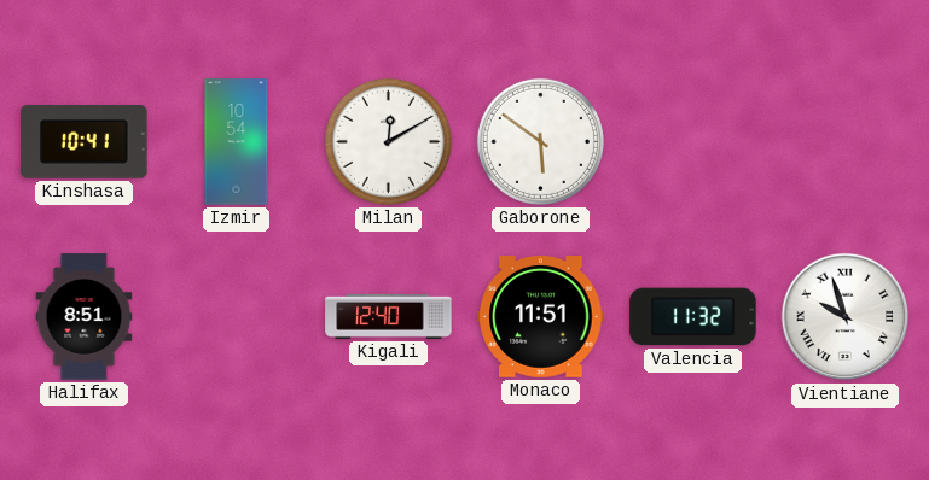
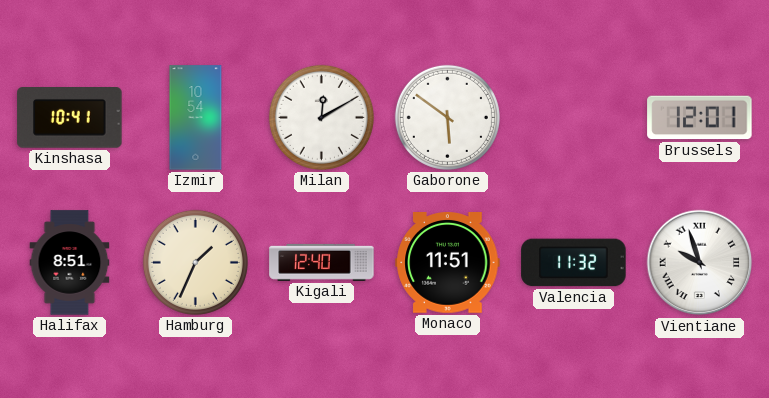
Brussels: none -> 12:01 (700, 118)
Hamburg: none -> 1:34 (195, 262)
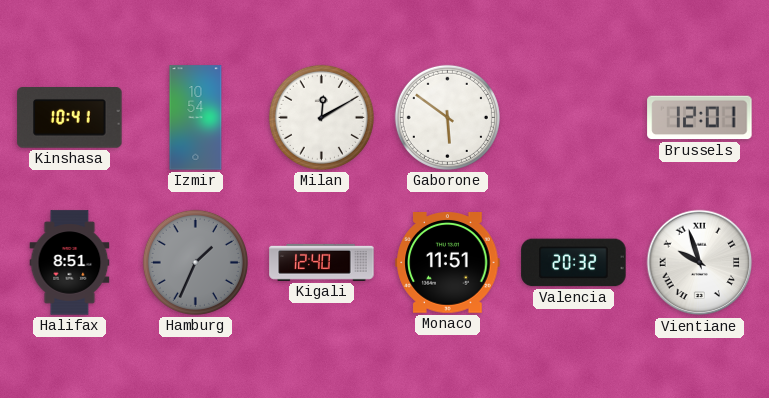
Hamburg dial: cream -> grey (195, 262)
Valencia: 11:32 -> 20:32 (574, 263)
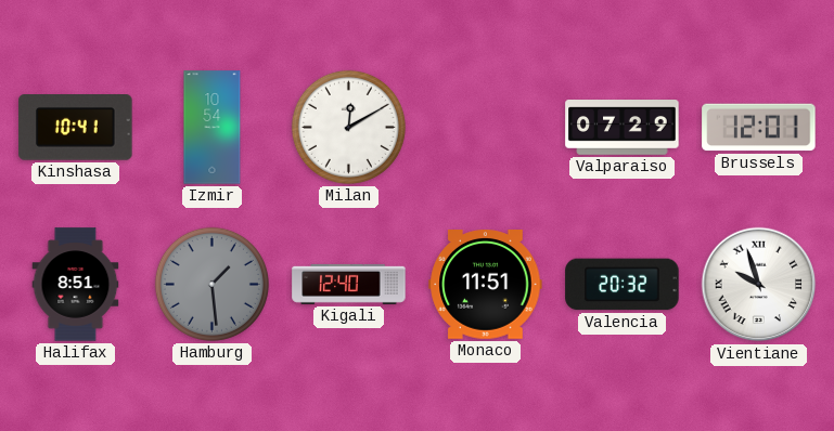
Gaborone: 5:51 -> none (447, 117)
Valparaiso: none -> 07:29 (623, 128)
Hamburg: 1:34 -> 1:29 (211, 284)
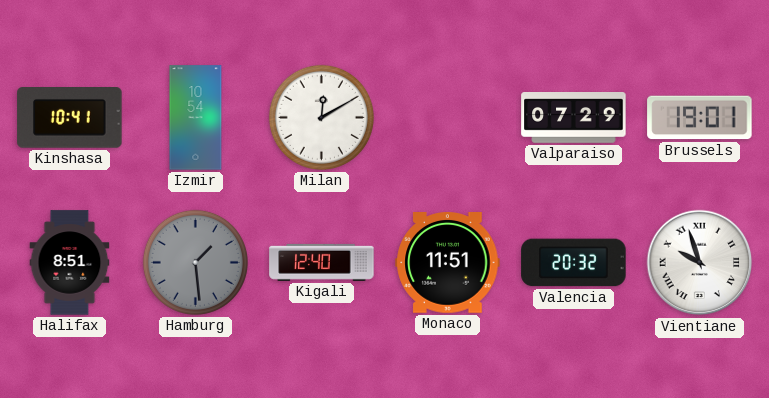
Brussels: 12:01 -> 19:01 (700, 118)
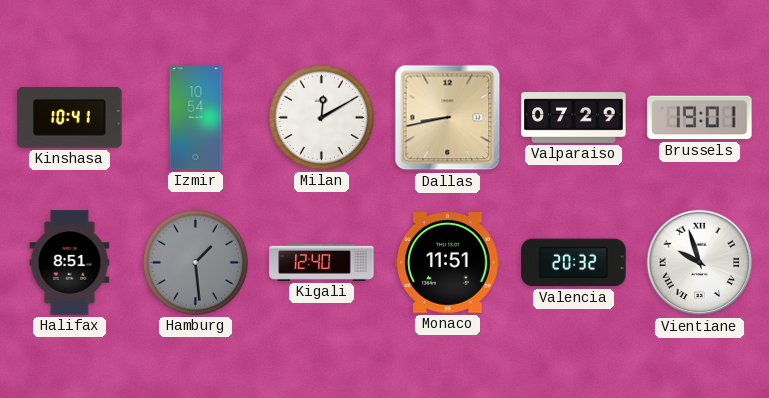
Dallas: none -> 8:43 (448, 118)
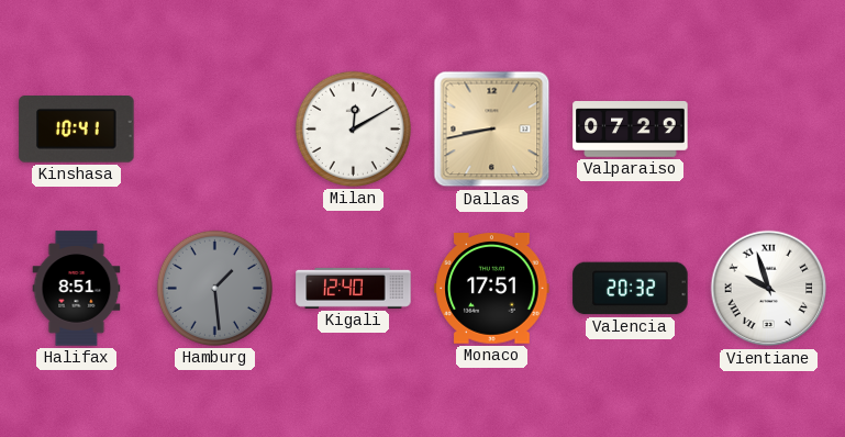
Izmir: 10:54 -> none (196, 118)
Brussels: 19:01 -> none (700, 118)
Monaco: 11:51 -> 17:51 (492, 289)
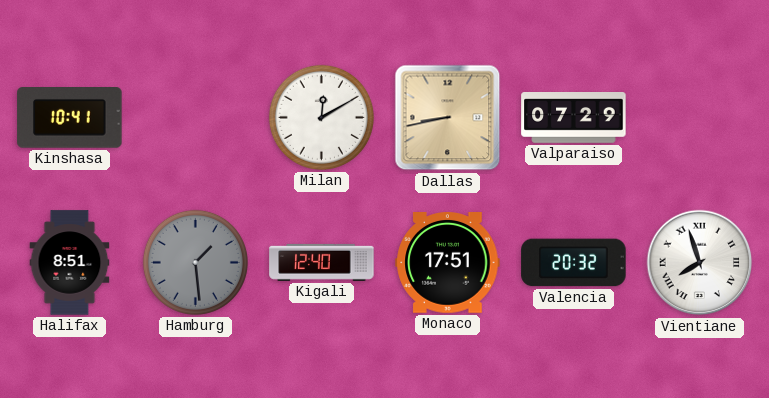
Vientiane: 9:57 -> 7:57 (700, 263)
